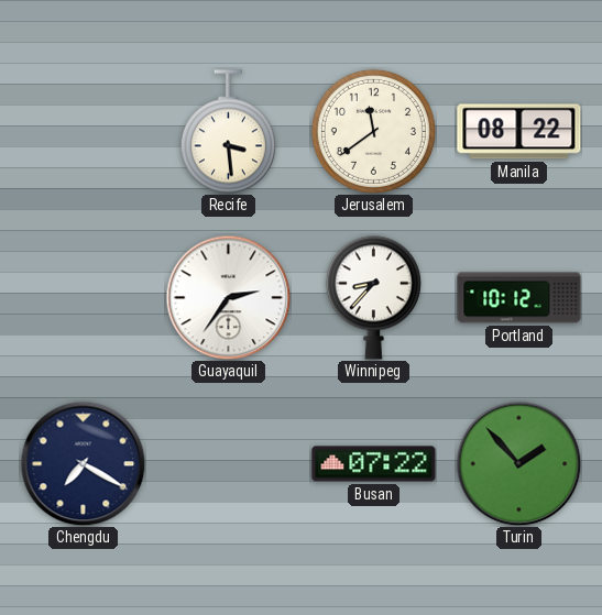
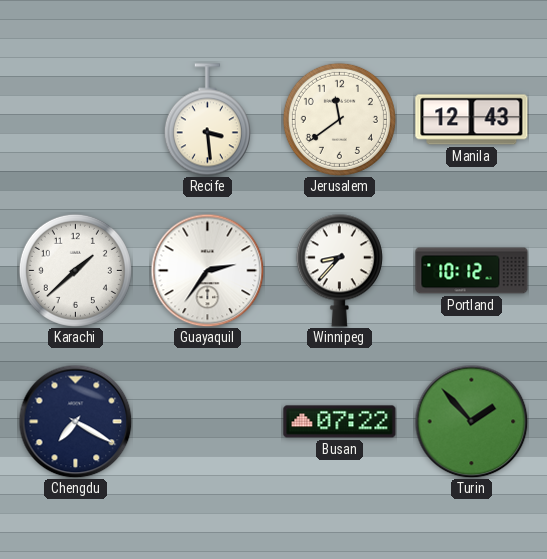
Manila: 08:22 -> 12:43 (472, 120)
Karachi: none -> 1:38 (75, 270)
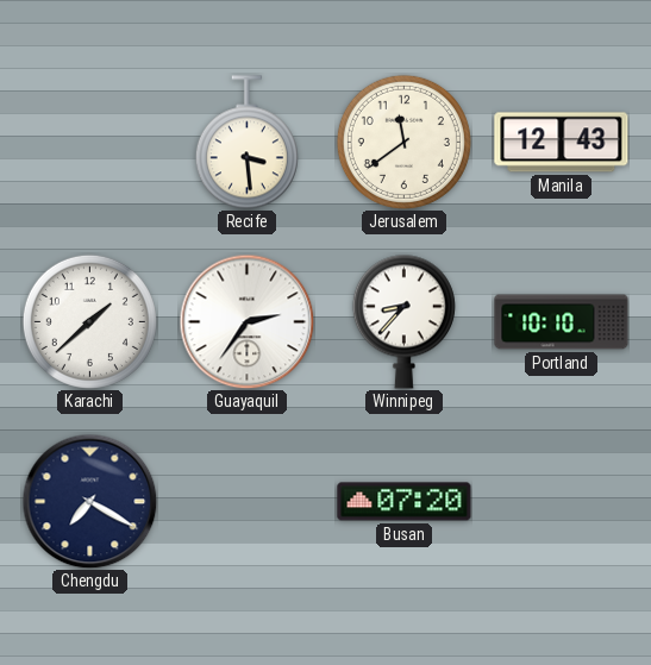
Portland: 10:12 -> 10:10 (562, 322)
Busan: 07:22 -> 07:20 (405, 502)
Turin: 1:53 -> none (471, 421)
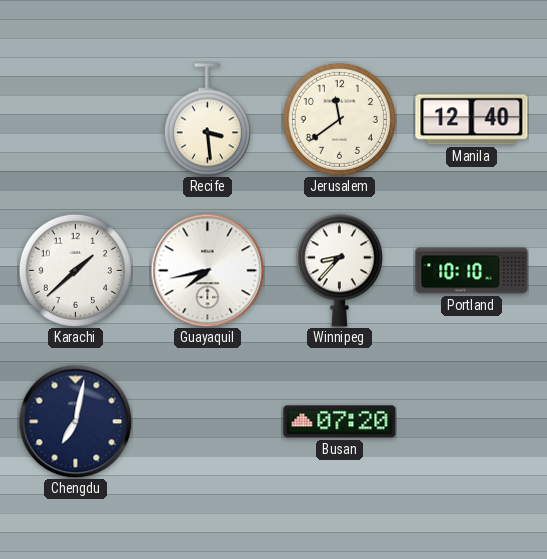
Manila: 12:43 -> 12:40 (472, 120)
Guayaquil: 2:36 -> 7:43 (207, 270)
Chengdu: 7:20 -> 7:02 (75, 421)
